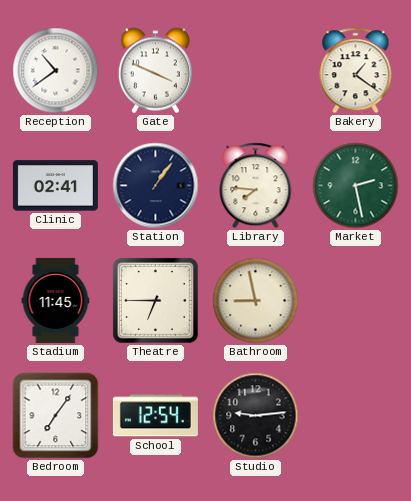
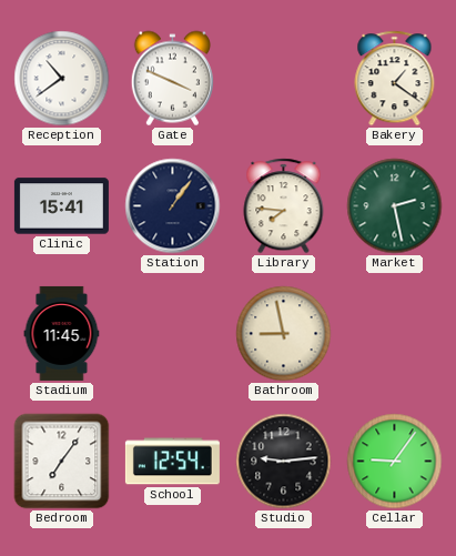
Clinic: 02:41 -> 15:41 (61, 206)
Theatre: 6:45 -> none (156, 301)
Cellar: none -> 9:06 (395, 462)
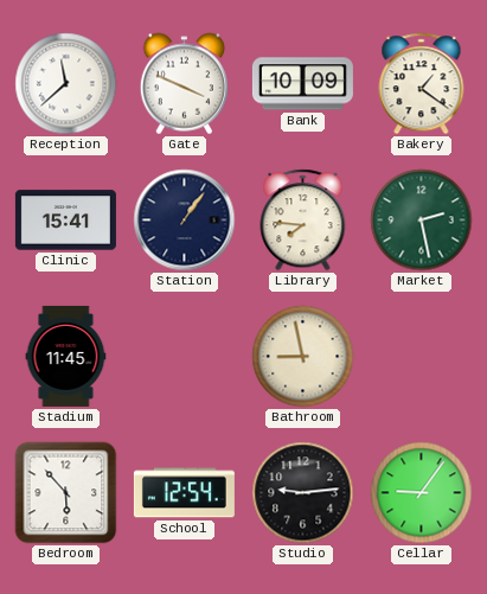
Reception: 10:39 -> 11:38 (66, 84)
Bank: none -> 10:09 (302, 84)
Bedroom: 7:06 -> 5:53 (66, 493)
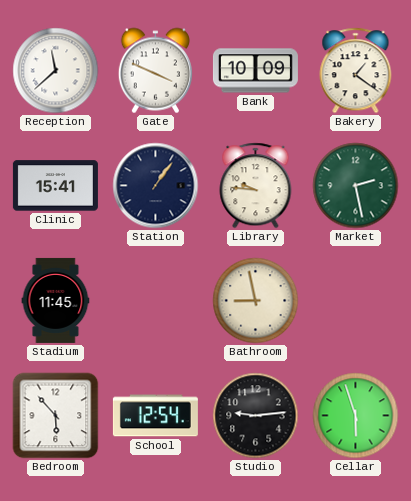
Library: 7:46 -> 9:46 (256, 186)
Cellar: 9:06 -> 5:57 (356, 416)
